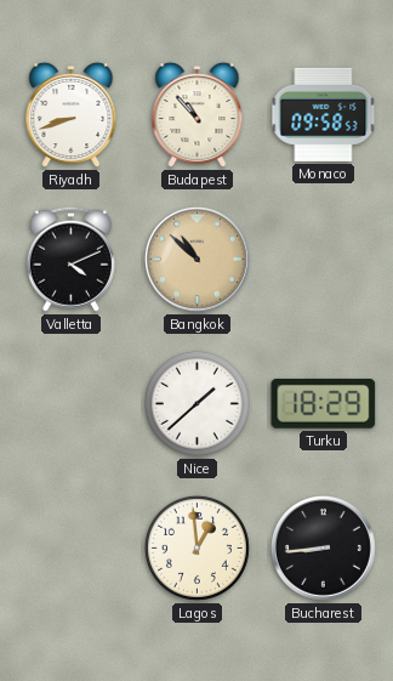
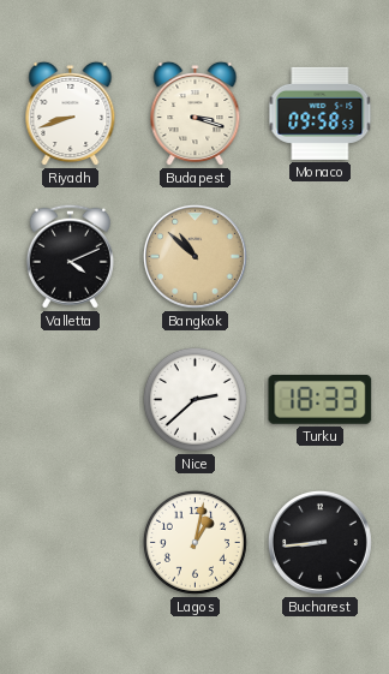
Budapest: 10:53 -> 3:18 (196, 114)
Nice: 1:38 -> 2:38 (194, 399)
Turku: 18:29 -> 18:33 (321, 399)
Lagos: 12:59 -> 1:02 (194, 542)
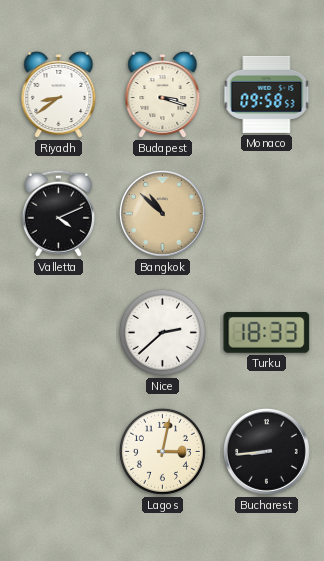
Riyadh: 8:42 -> 8:39 (59, 95)
Lagos: 1:02 -> 3:02 (162, 451)
